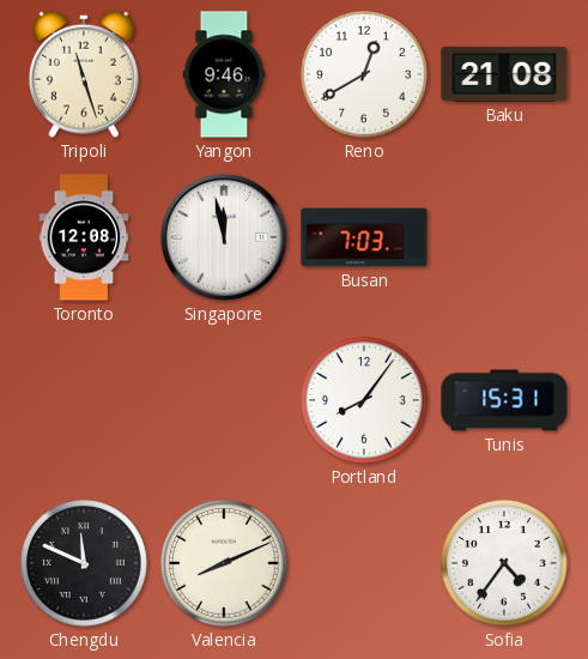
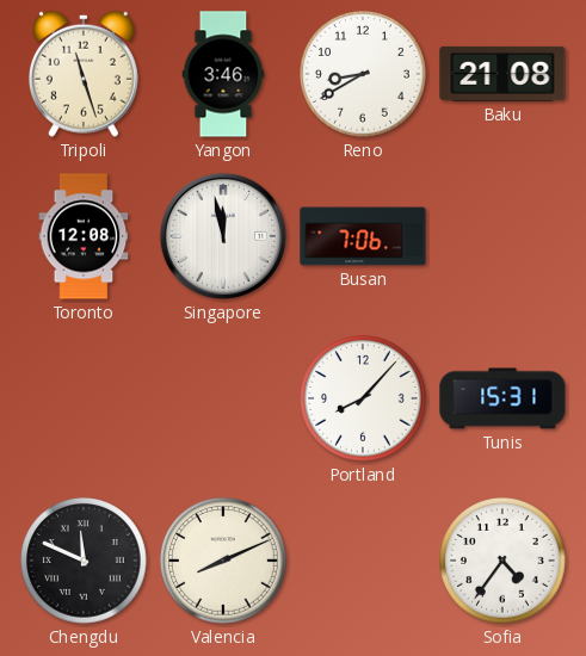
Yangon: 9:46 -> 3:46 (223, 74)
Reno: 12:40 -> 8:40 (364, 75)
Busan: 7:03 -> 7:06 (363, 236)
Portland: 8:06 -> 8:07 (364, 400)
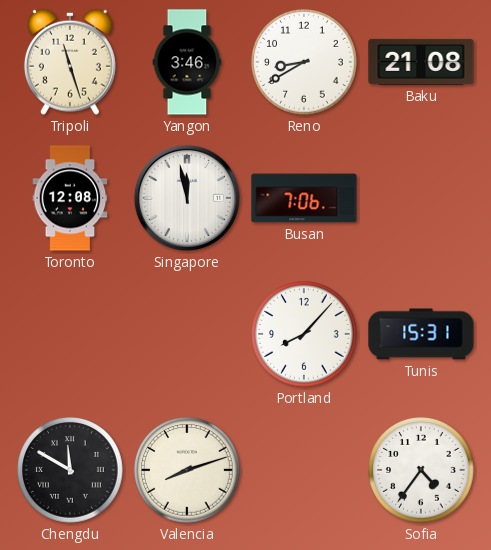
Chengdu: 11:49 -> 11:50 (71, 471)
Valencia: 8:11 -> 8:12 (188, 471)
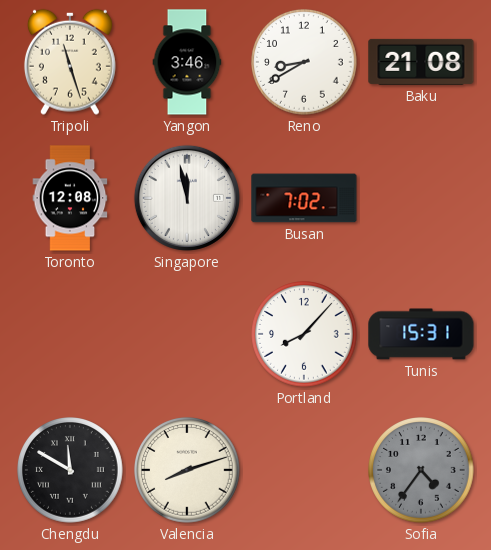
Busan: 7:06 -> 7:02 (304, 198)
Sofia dial: white -> grey (422, 471)
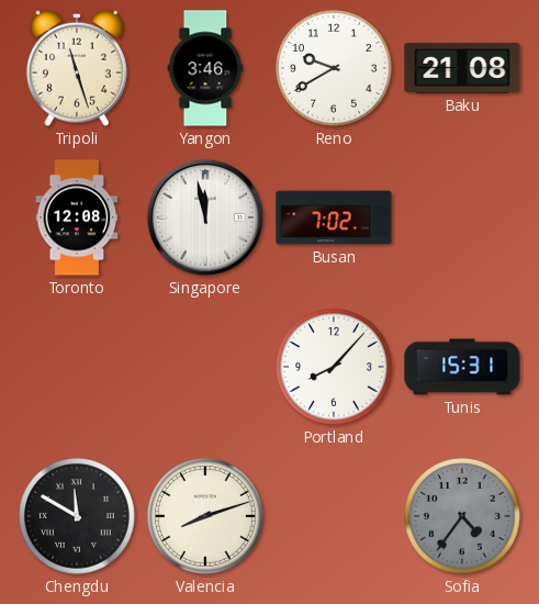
Reno: 8:40 -> 9:40 (335, 69)
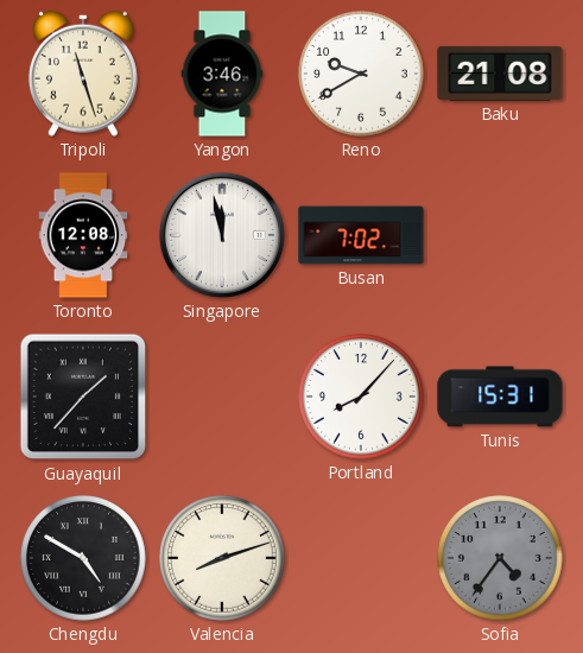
Guayaquil: none -> 1:37 (83, 397)
Chengdu: 11:50 -> 4:50 (84, 559)
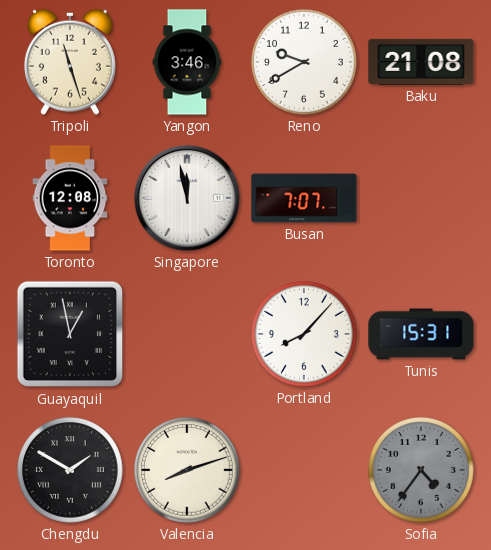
Busan: 7:02 -> 7:07 (304, 198)
Guayaquil: 1:37 -> 12:58 (70, 334)
Chengdu: 4:50 -> 1:50 (71, 471)
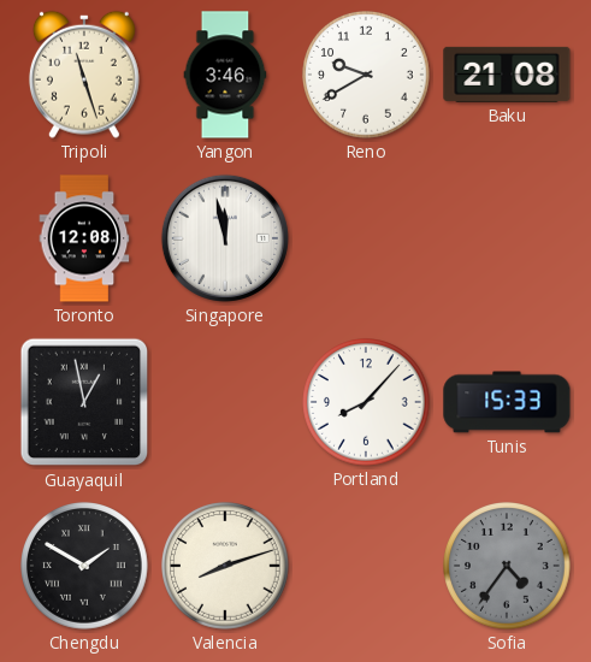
Busan: 7:07 -> none (304, 198)
Tunis: 15:31 -> 15:33 (507, 402)
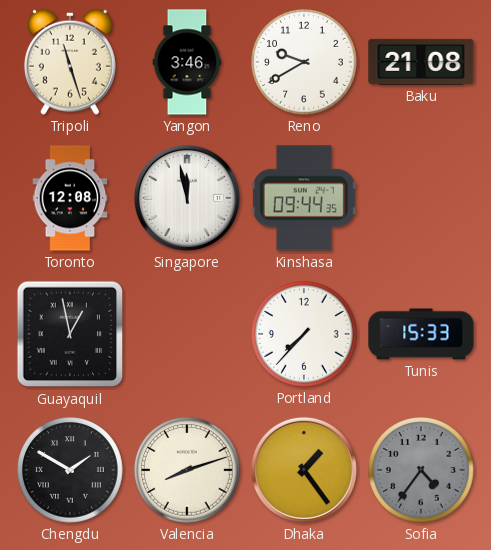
Kinshasa: none -> 09:44 (304, 198)
Portland: 8:07 -> 7:37 (305, 335)
Dhaka: none -> 1:24 (304, 470)
